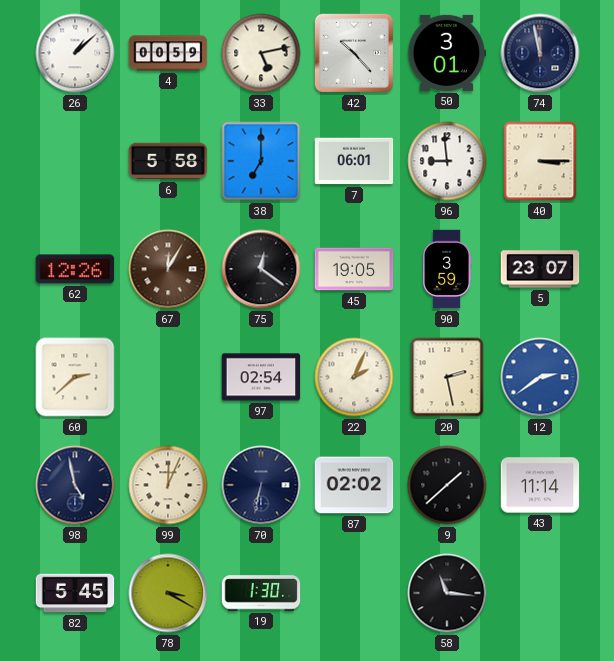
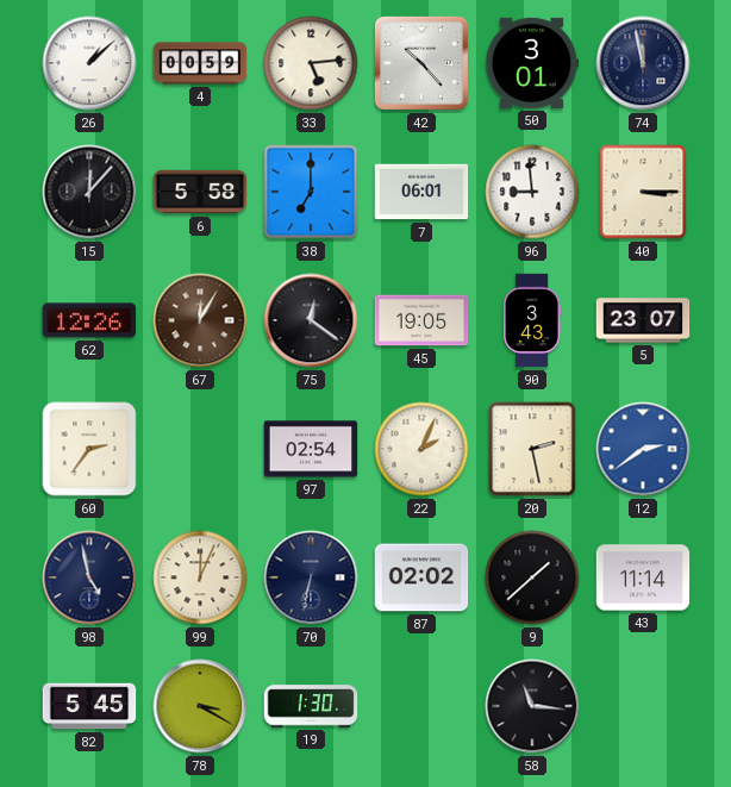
33: 5:13 -> 5:14 (311, 63)
15: none -> 12:07 (89, 192)
90: 3:59 -> 3:43 (532, 320)
60: 2:38 -> 2:36 (89, 449)
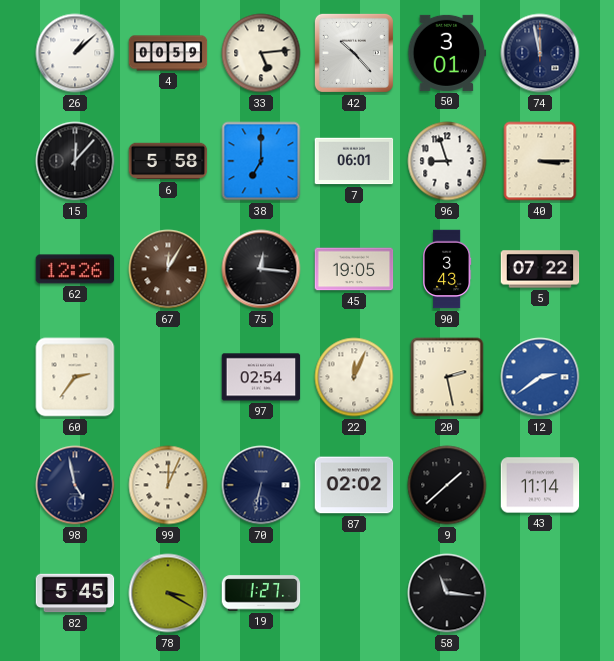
96: 8:59 -> 8:57 (447, 161)
75: 12:21 -> 12:16 (261, 269)
5: 23:07 -> 07:22 (540, 269)
22: 2:04 -> 12:04 (354, 377)
19: 1:30 -> 1:27 (261, 593)
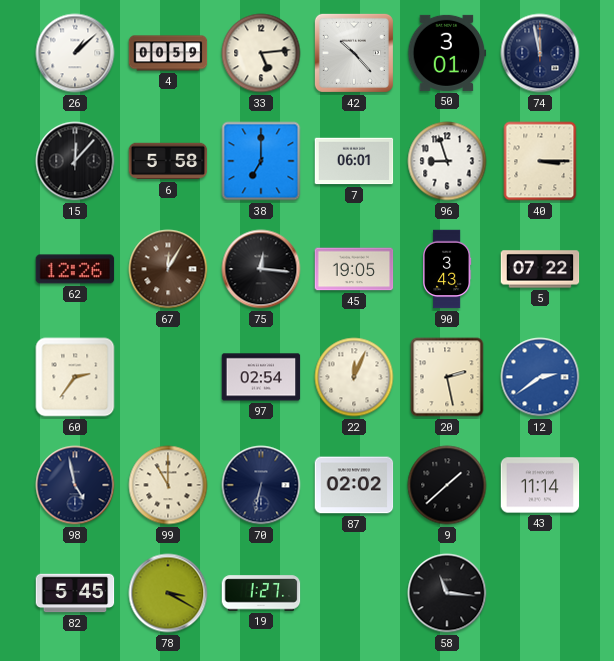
99: 12:04 -> 11:00 (168, 485)
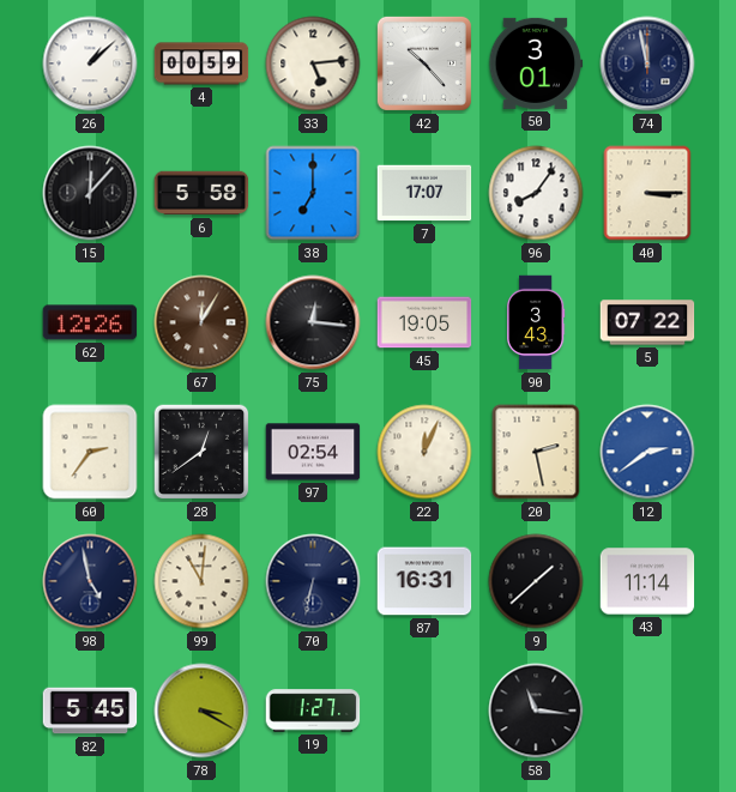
7: 06:01 -> 17:07 (424, 193)
96: 8:57 -> 8:06 (536, 193)
28: none -> 12:39 (201, 452)
99: 11:00 -> 11:01 (201, 581)
87: 02:02 -> 16:31 (424, 581)
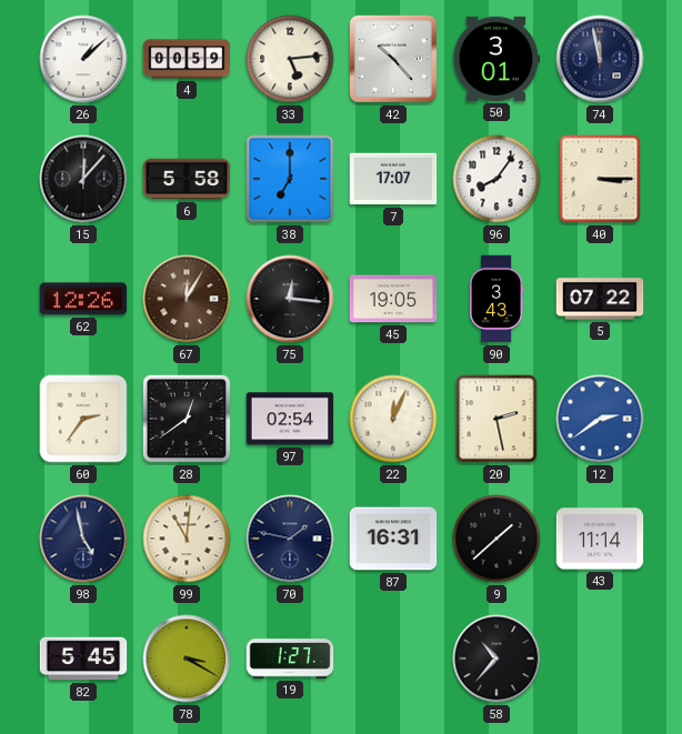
70: 6:32 -> 1:47 (290, 539)
58: 11:16 -> 10:37 (497, 658)
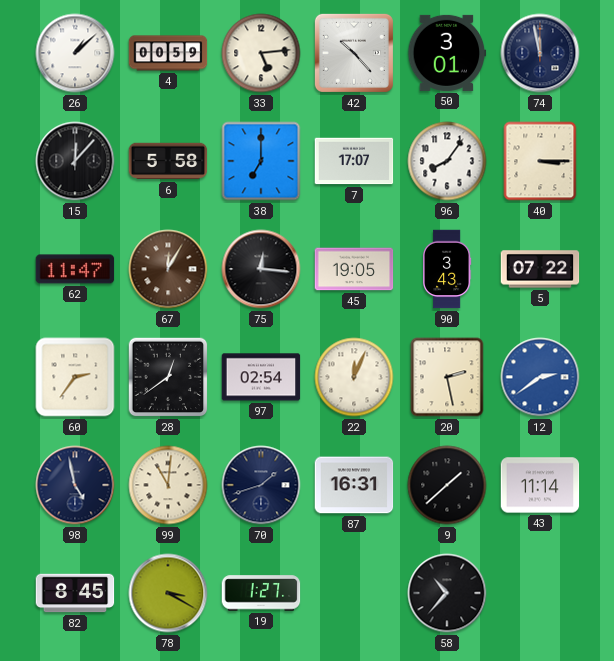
62: 12:26 -> 11:47 (75, 269)
70: 1:47 -> 1:42 (261, 485)
82: 5:45 -> 8:45 (75, 593)
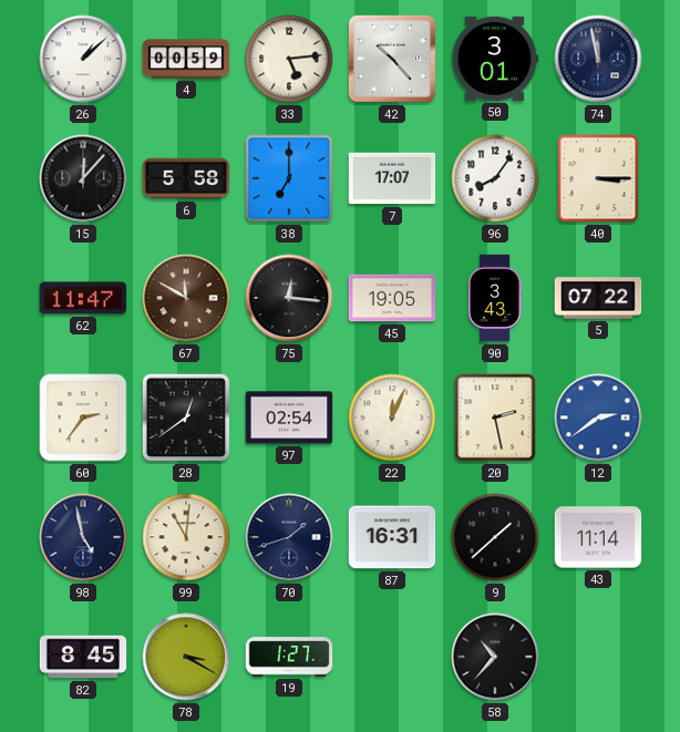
67: 12:05 -> 11:50 (186, 298)
